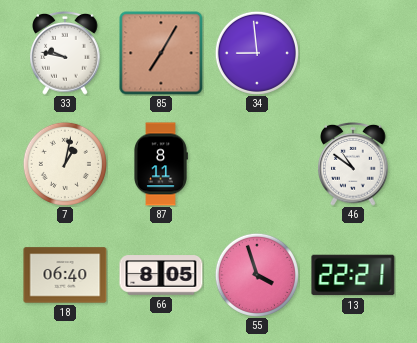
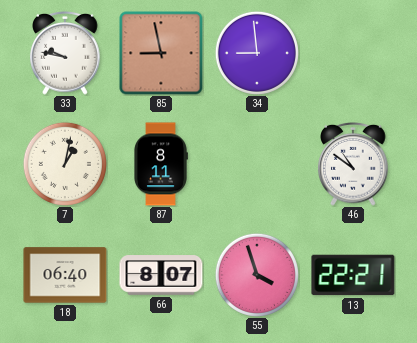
85: 7:05 -> 8:58 (161, 53)
66: 8:05 -> 8:07 (161, 275)
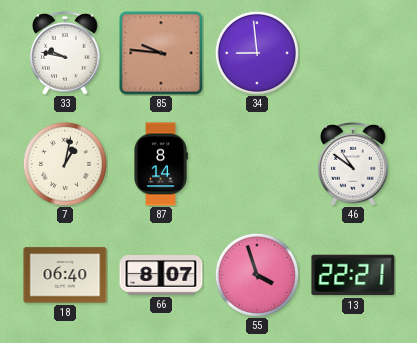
85: 8:58 -> 9:46 (161, 53)
87: 8:11 -> 8:14 (161, 164)
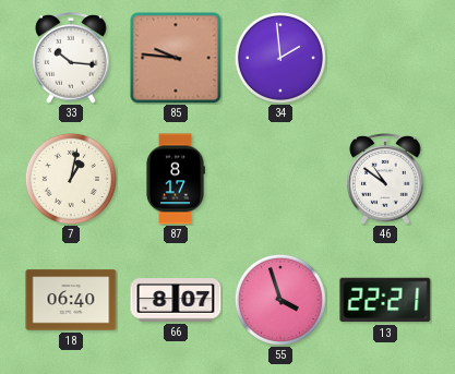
33: 9:47 -> 10:16 (71, 59)
34: 8:59 -> 1:59 (280, 58)
87: 8:14 -> 8:17 (176, 179)
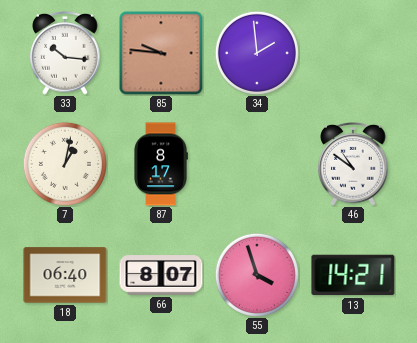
13: 22:21 -> 14:21 (353, 275)
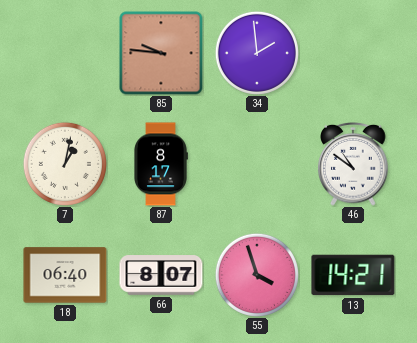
33: 10:16 -> none (65, 54)
